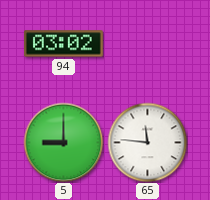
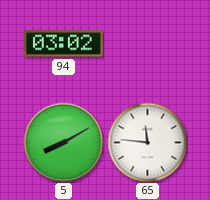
5: 9:00 -> 8:10 (63, 142)
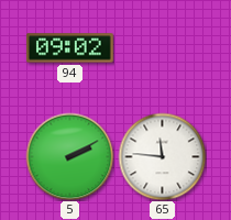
94: 03:02 -> 09:02 (70, 48)
5: 8:10 -> 2:10 (69, 156)
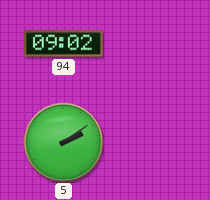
5: 2:10 -> 2:09 (63, 142)
65: 11:46 -> none (162, 156)
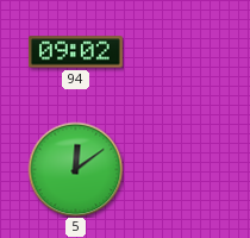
5: 2:09 -> 12:09 (75, 169)
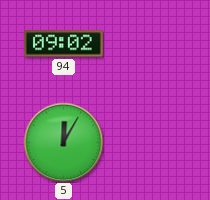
5: 12:09 -> 12:05 (63, 142)
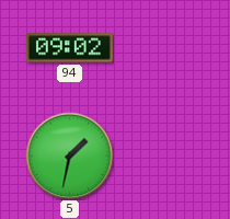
5: 12:05 -> 1:32 (69, 155)
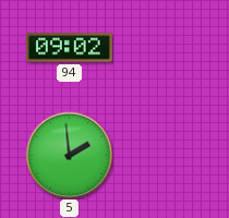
5: 1:32 -> 1:59 (69, 155)
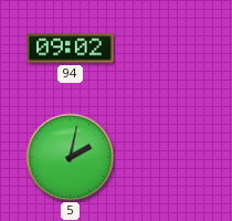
5: 1:59 -> 2:02 (70, 157)
